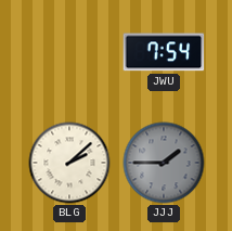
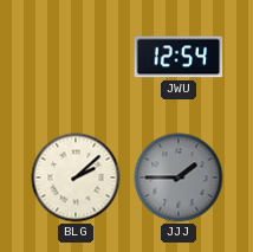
JWU: 7:54 -> 12:54 (179, 57)
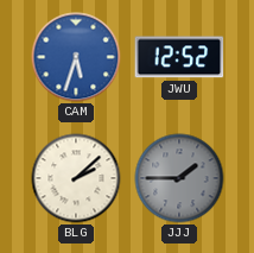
CAM: none -> 5:33 (76, 57)
JWU: 12:54 -> 12:52 (179, 57)
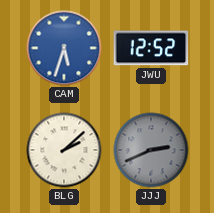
JJJ: 1:45 -> 2:41 (151, 150)
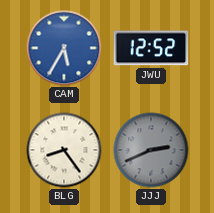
CAM: 5:33 -> 5:35 (64, 48)
BLG: 2:08 -> 8:24 (64, 150)
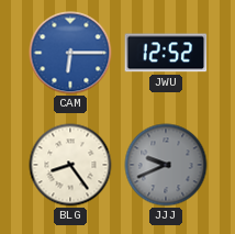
CAM: 5:35 -> 6:15 (70, 53)
JJJ: 2:41 -> 9:41 (166, 165)
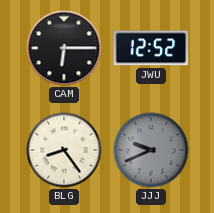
CAM dial: blue -> black (64, 48)
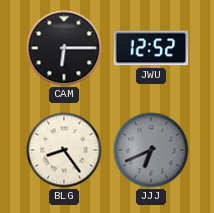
JJJ: 9:41 -> 6:41 (151, 150)
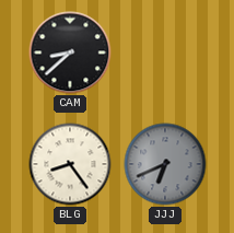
CAM: 6:15 -> 8:38 (70, 53)
JWU: 12:52 -> none (151, 48)
